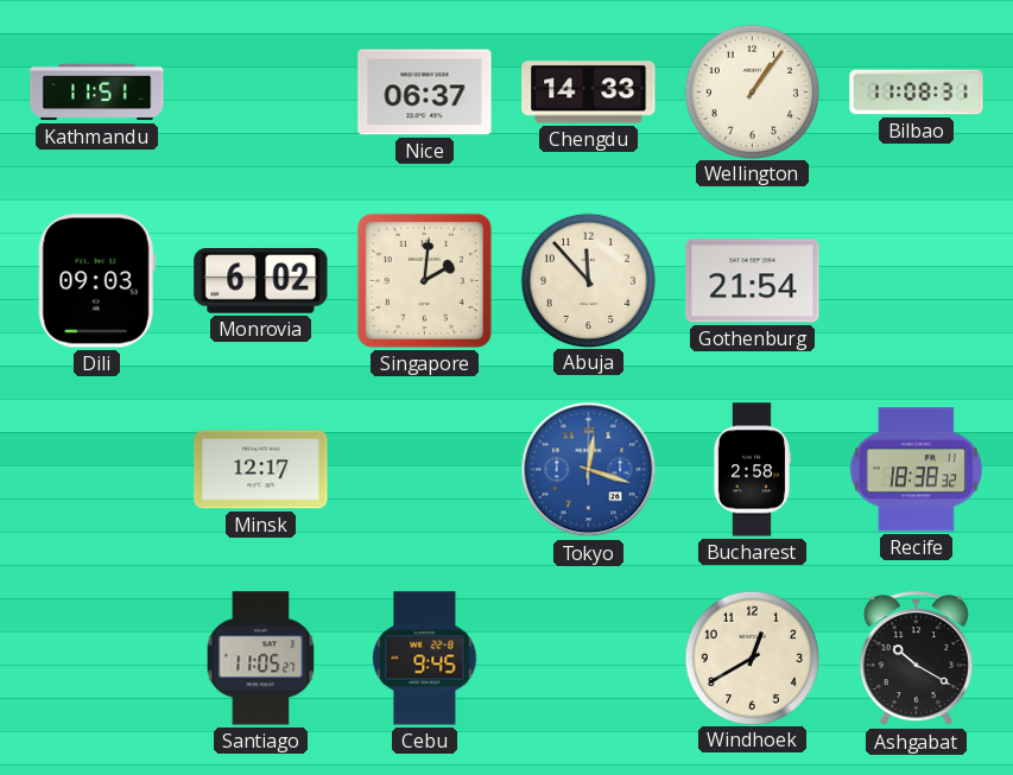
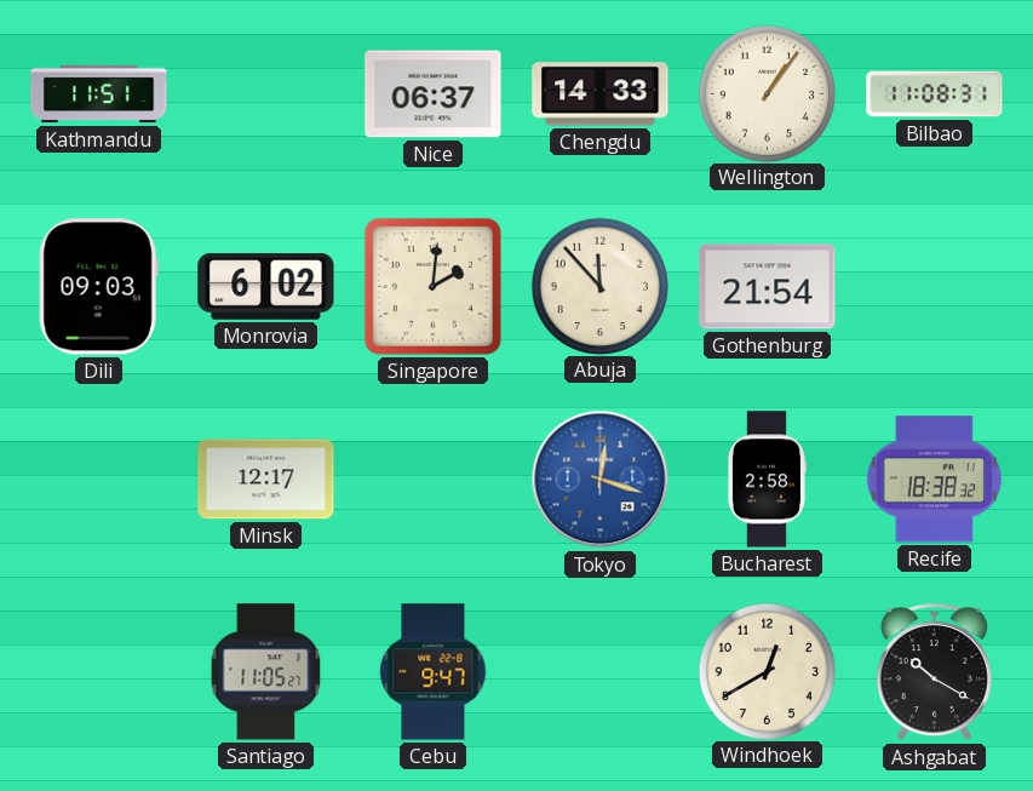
Cebu: 9:45 -> 9:47 (434, 672)
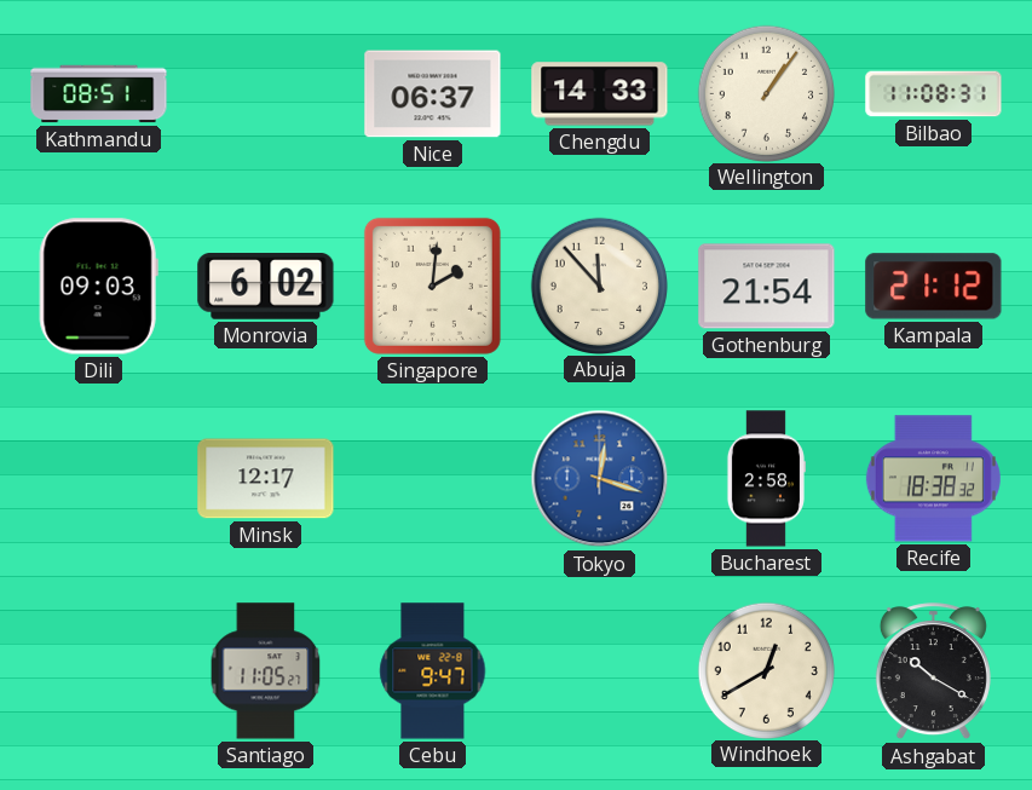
Kathmandu: 11:51 -> 08:51 (99, 94)
Kampala: none -> 21:12 (934, 287)
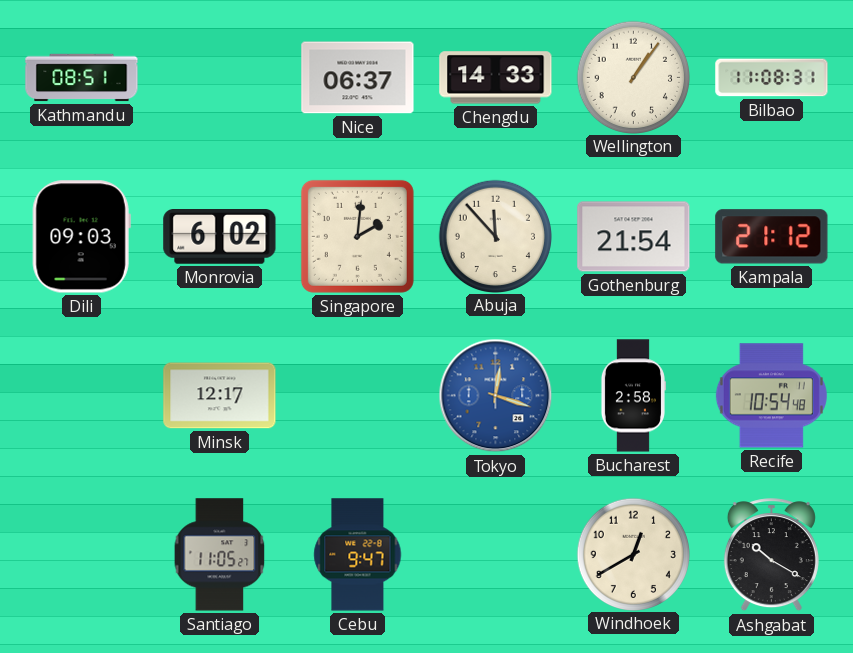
Recife: 18:38 -> 10:54 (771, 396)
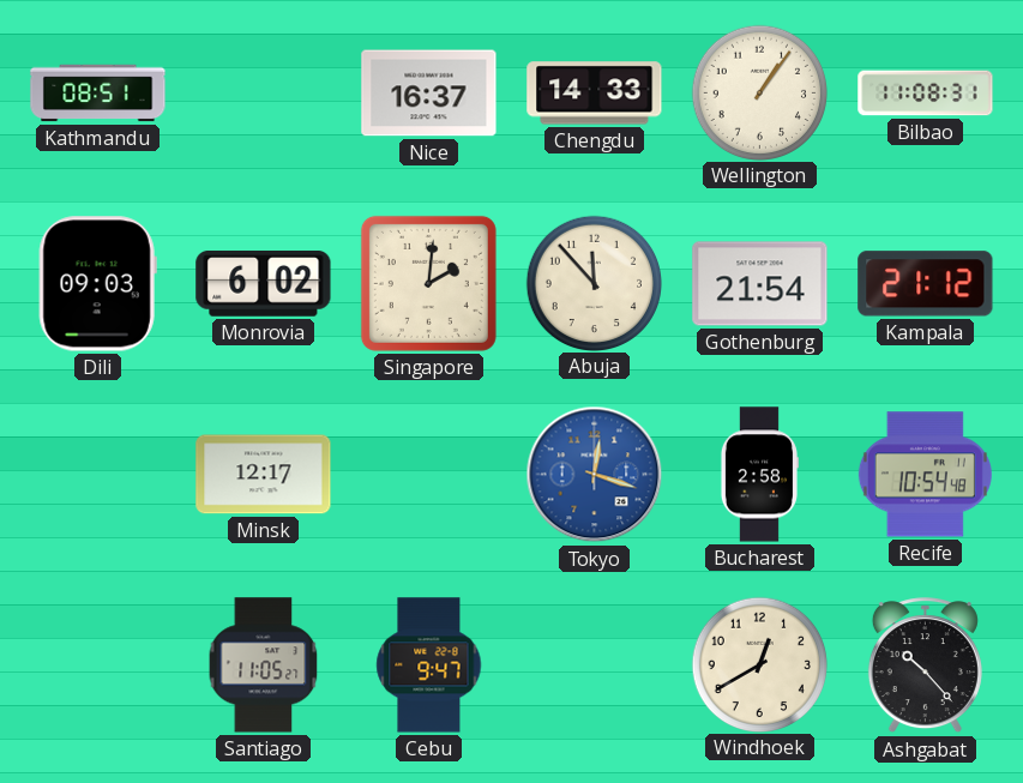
Nice: 06:37 -> 16:37 (429, 94)
Ashgabat: 10:20 -> 10:23 (925, 665)
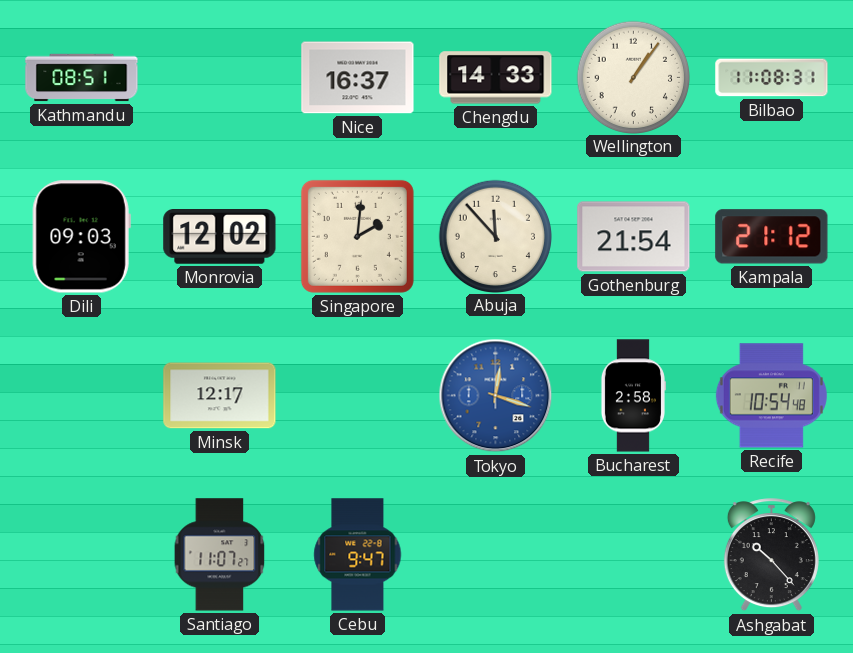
Monrovia: 6:02 -> 12:02 (220, 237)
Santiago: 11:05 -> 11:07 (220, 555)
Windhoek: 12:40 -> none (759, 664)
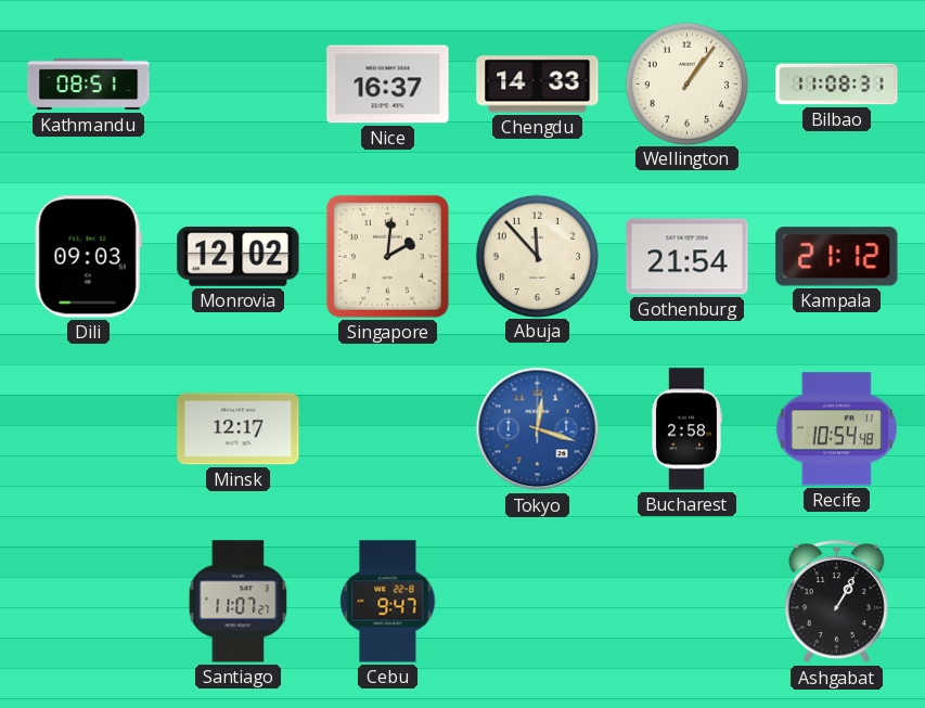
Ashgabat: 10:23 -> 1:05 (836, 602)
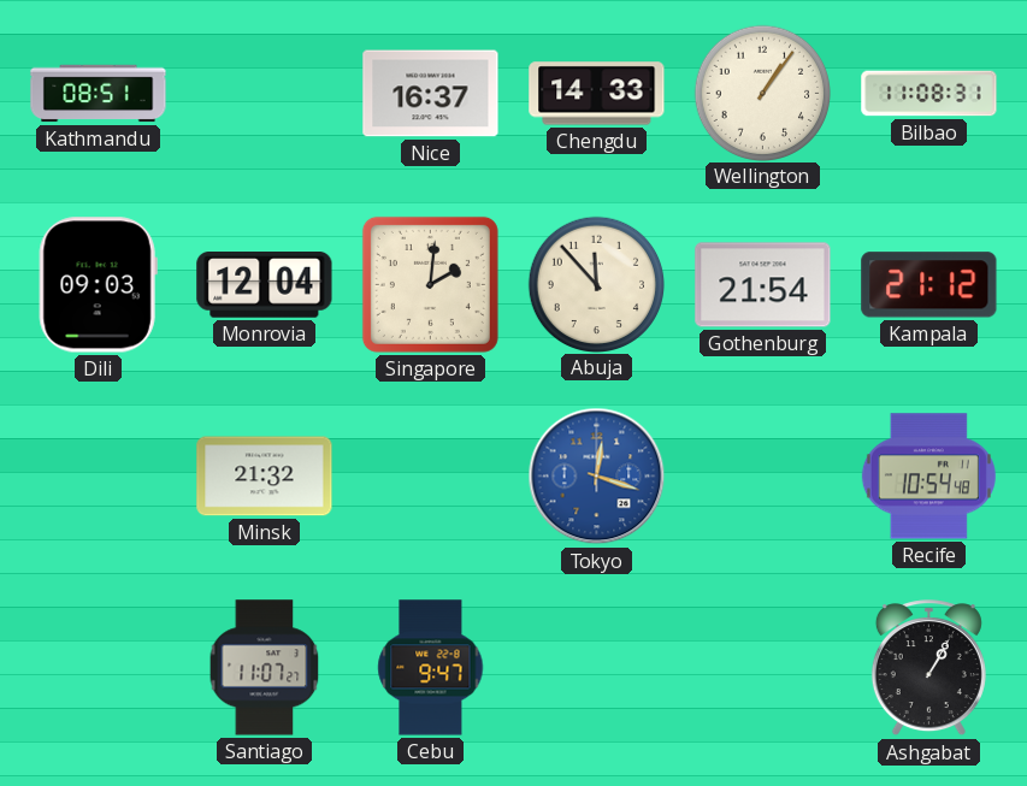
Monrovia: 12:02 -> 12:04 (265, 285)
Minsk: 12:17 -> 21:32 (265, 477)
Bucharest: 2:58 -> none (686, 429)
